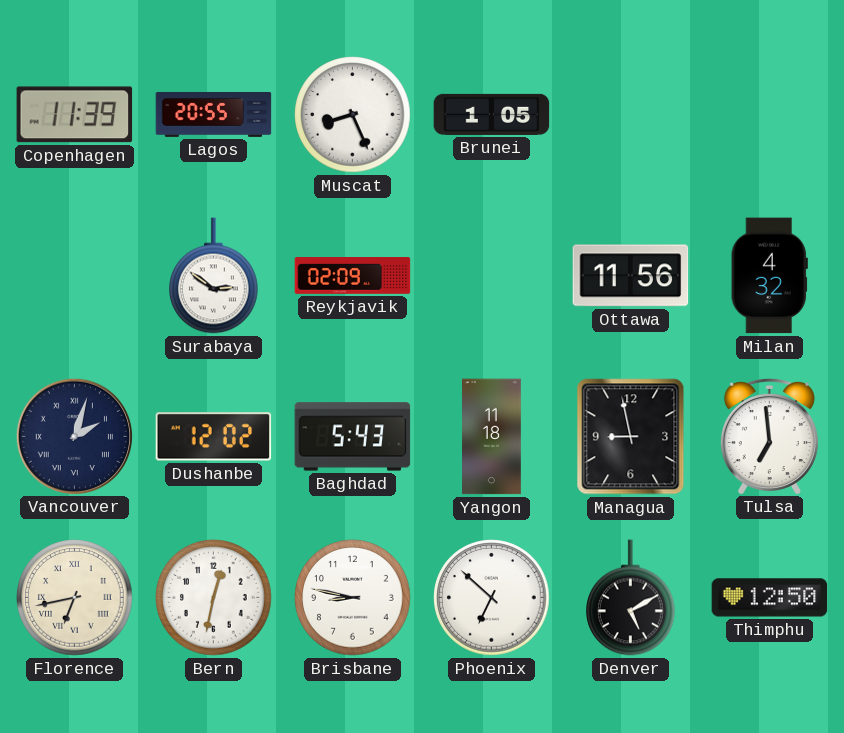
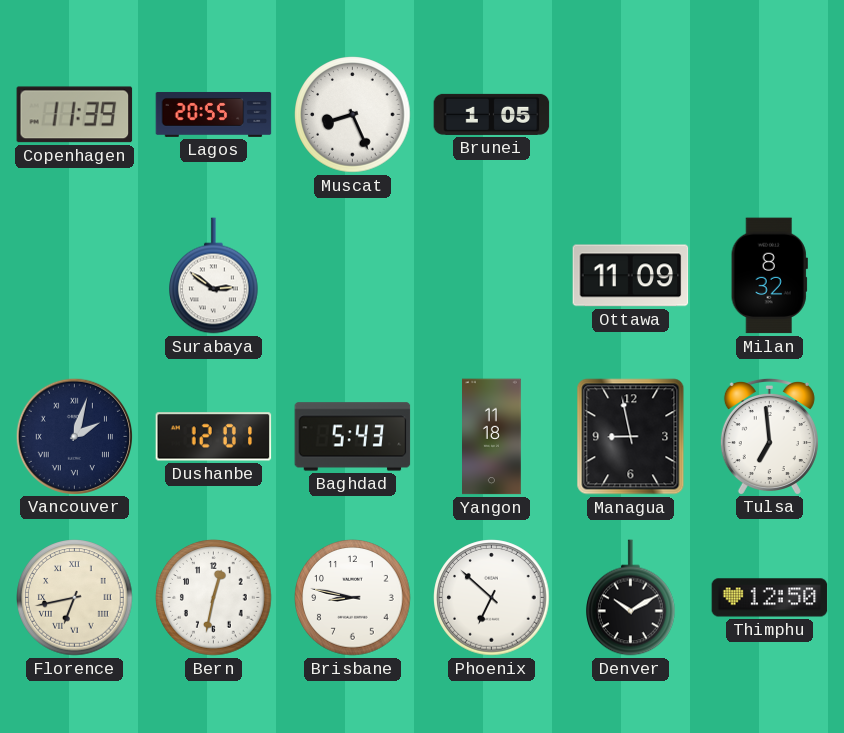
Reykjavik: 02:09 -> none (353, 276)
Ottawa: 11:56 -> 11:09 (631, 276)
Milan: 4:32 -> 8:32 (769, 276)
Dushanbe: 12:02 -> 12:01 (214, 437)
Denver: 5:10 -> 10:10 (631, 598)
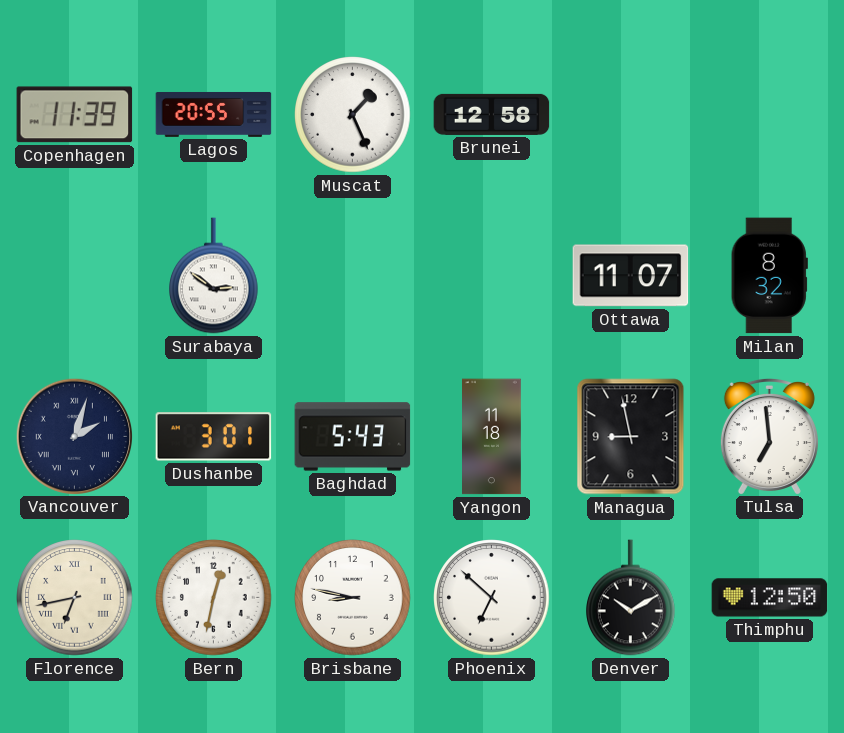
Muscat: 8:26 -> 1:26 (353, 115)
Brunei: 1:05 -> 12:58 (492, 114)
Ottawa: 11:09 -> 11:07 (631, 276)
Dushanbe: 12:01 -> 3:01 (214, 437)
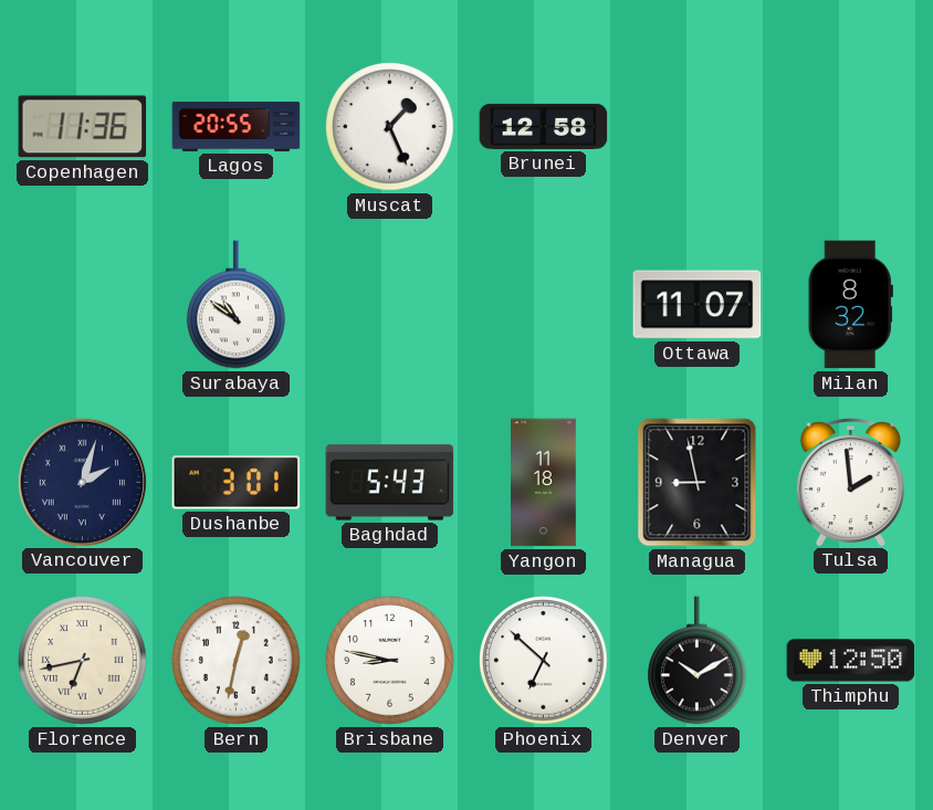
Copenhagen: 11:39 -> 11:36 (83, 127)
Surabaya: 2:51 -> 10:51 (237, 305)
Tulsa: 6:59 -> 1:59 (850, 482)
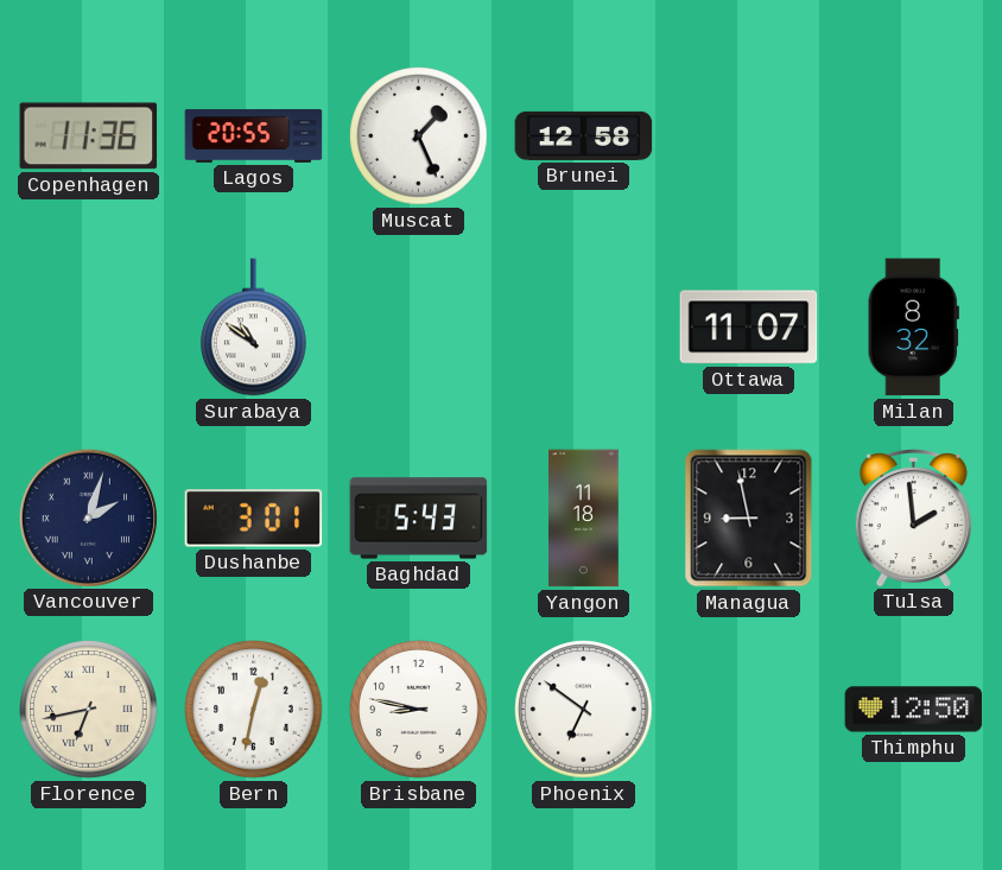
Phoenix: 6:52 -> 6:51 (584, 710)
Denver: 10:10 -> none (698, 661)
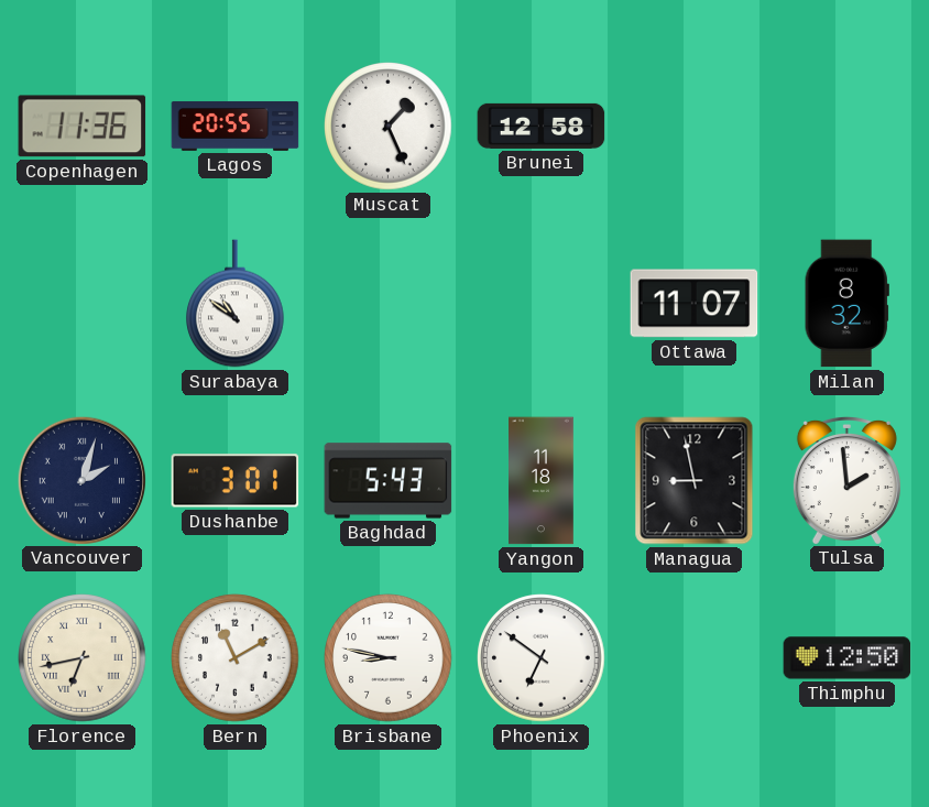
Bern: 12:32 -> 11:10 (236, 658)
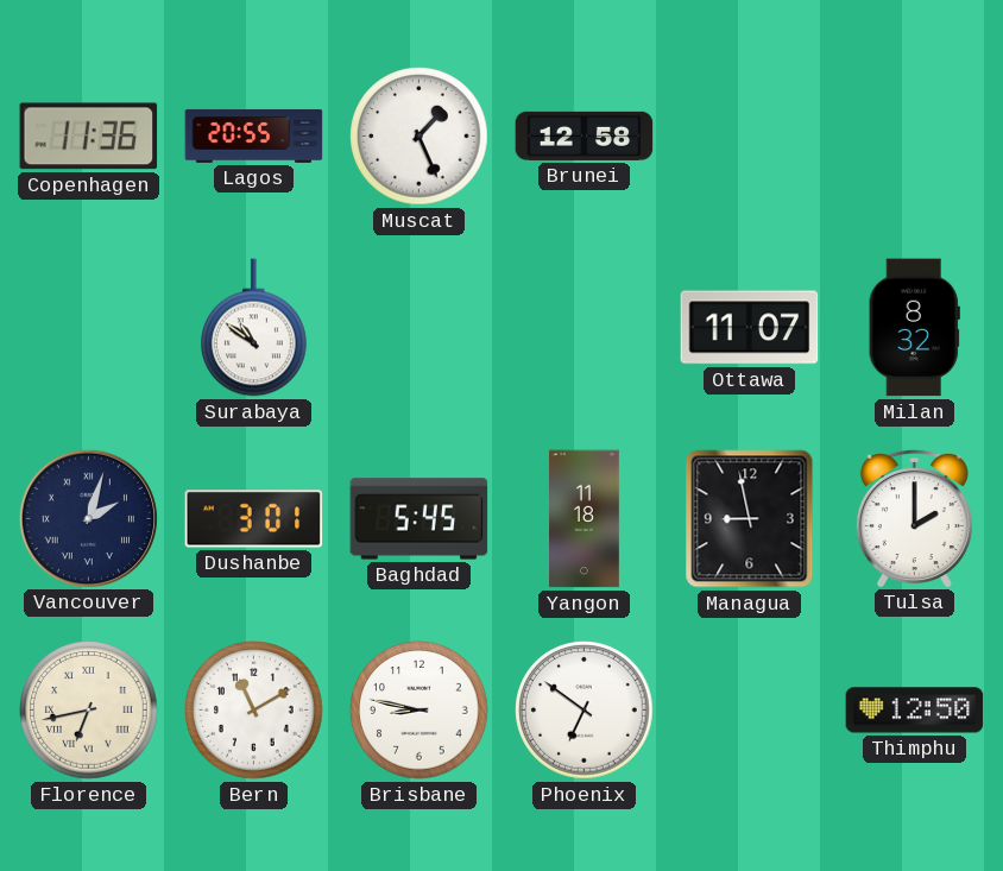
Baghdad: 5:43 -> 5:45 (420, 519)
Tulsa: 1:59 -> 2:00 (914, 518)
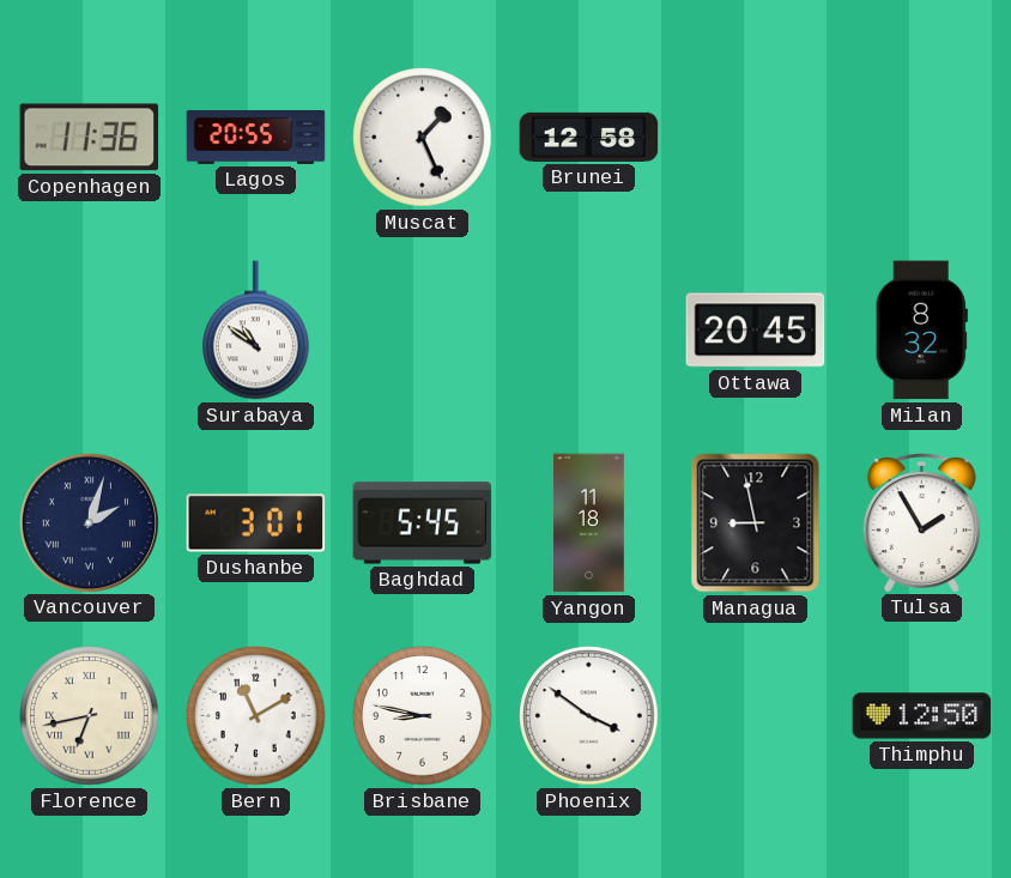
Ottawa: 11:07 -> 20:45 (756, 331)
Tulsa: 2:00 -> 1:55 (921, 522)
Phoenix: 6:51 -> 3:51 (589, 716)
